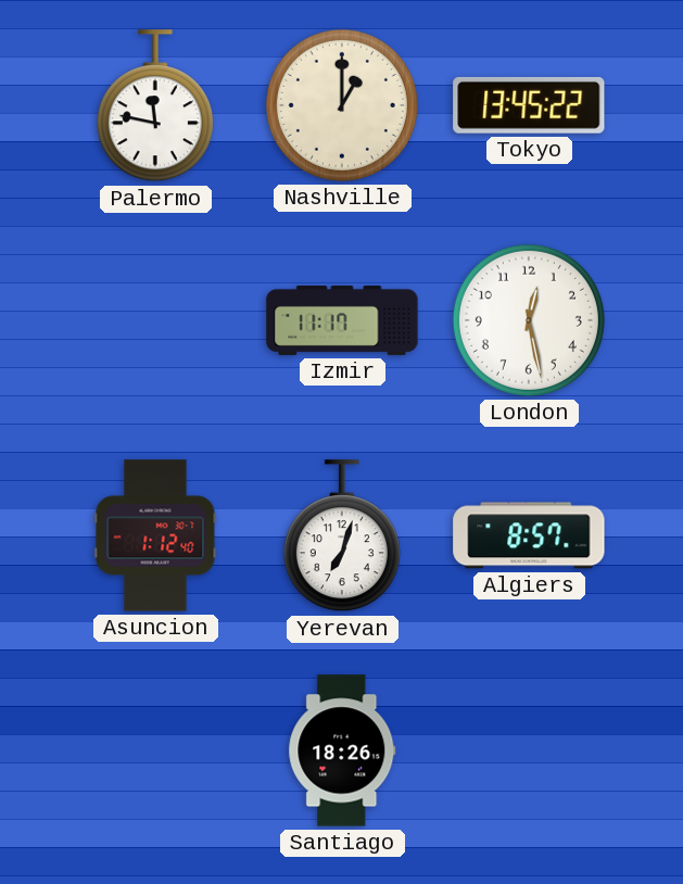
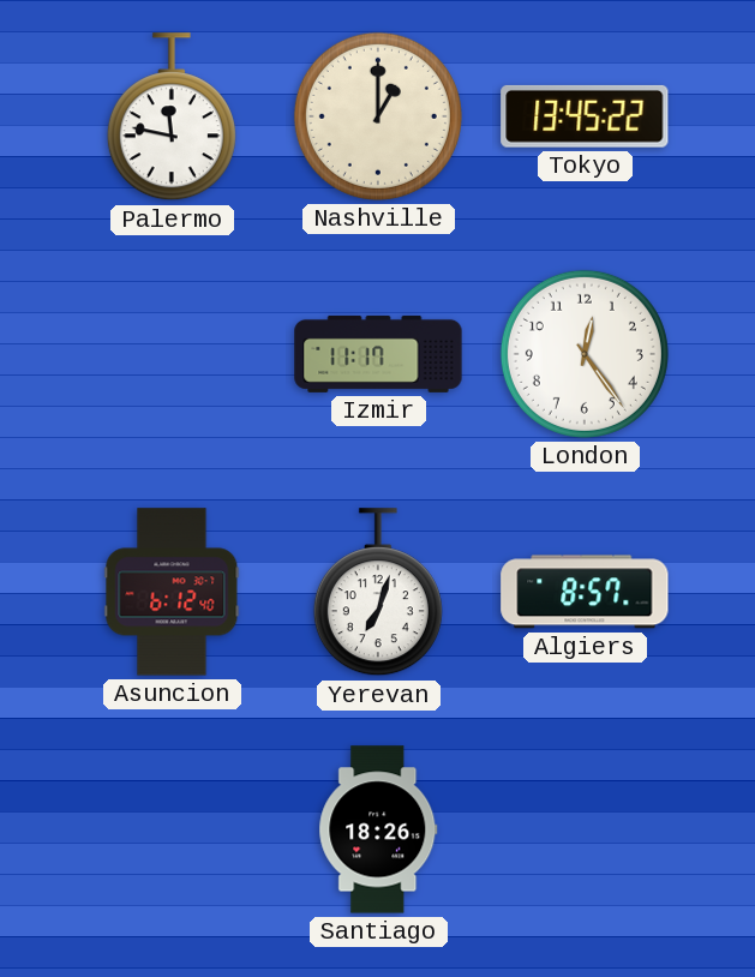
London: 12:28 -> 12:24 (585, 354)
Asuncion: 1:12 -> 6:12 (172, 592)
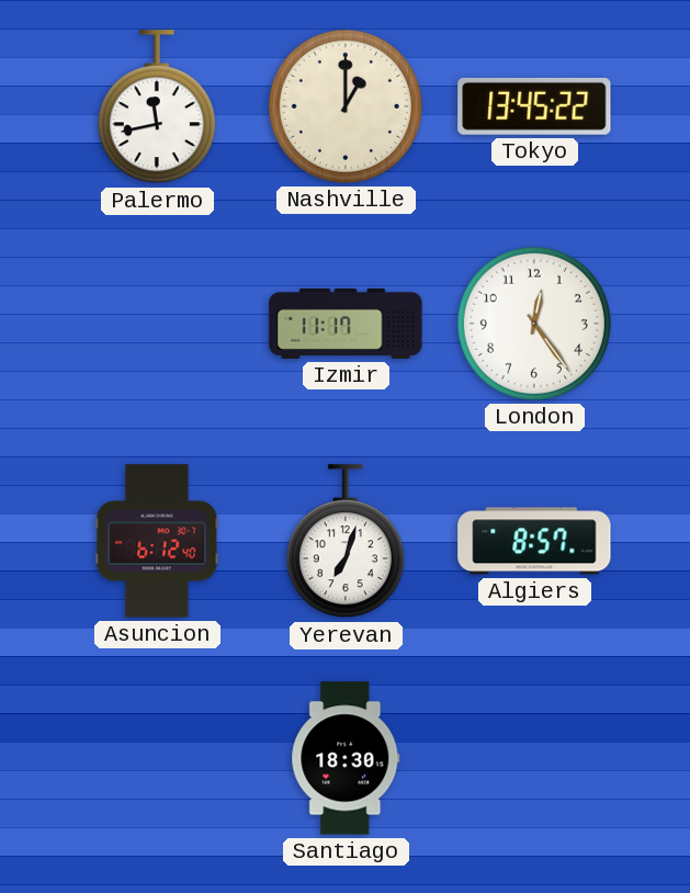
Palermo: 11:47 -> 11:43 (157, 108)
Santiago: 18:26 -> 18:30 (346, 758)
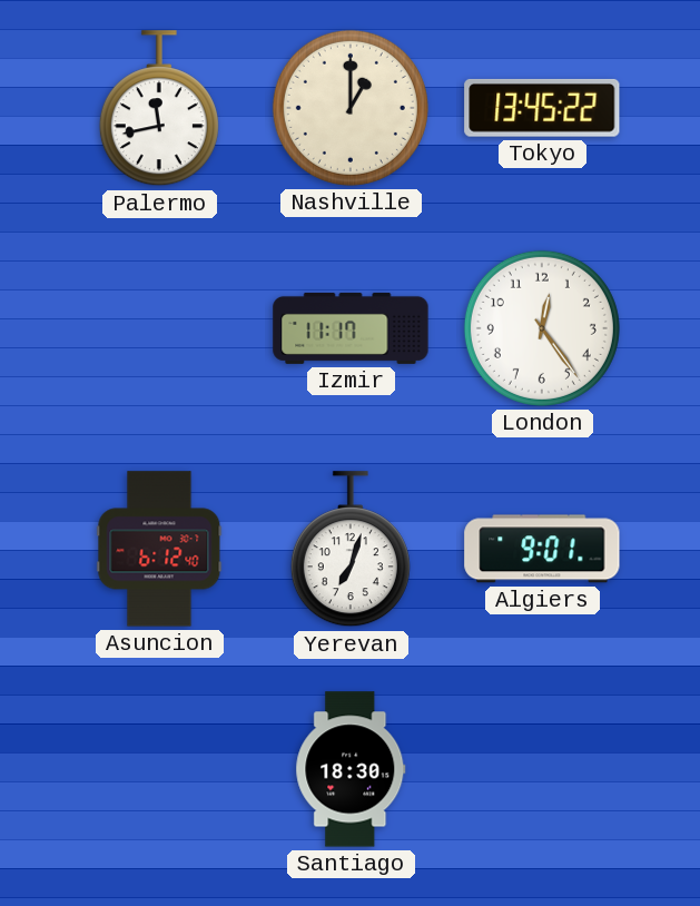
Algiers: 8:57 -> 9:01 (542, 549)
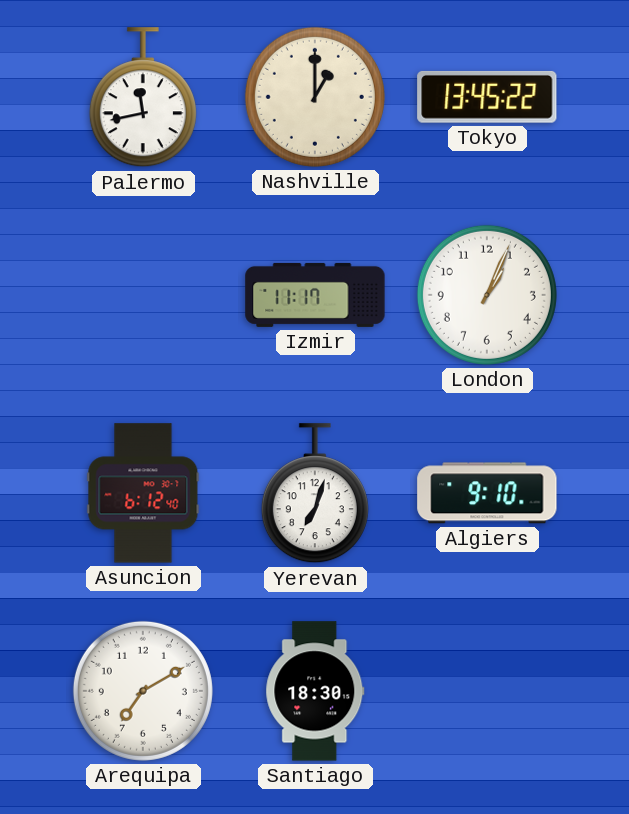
London: 12:24 -> 1:04 (487, 295)
Algiers: 9:01 -> 9:10 (487, 493)
Arequipa: none -> 7:10 (143, 691)
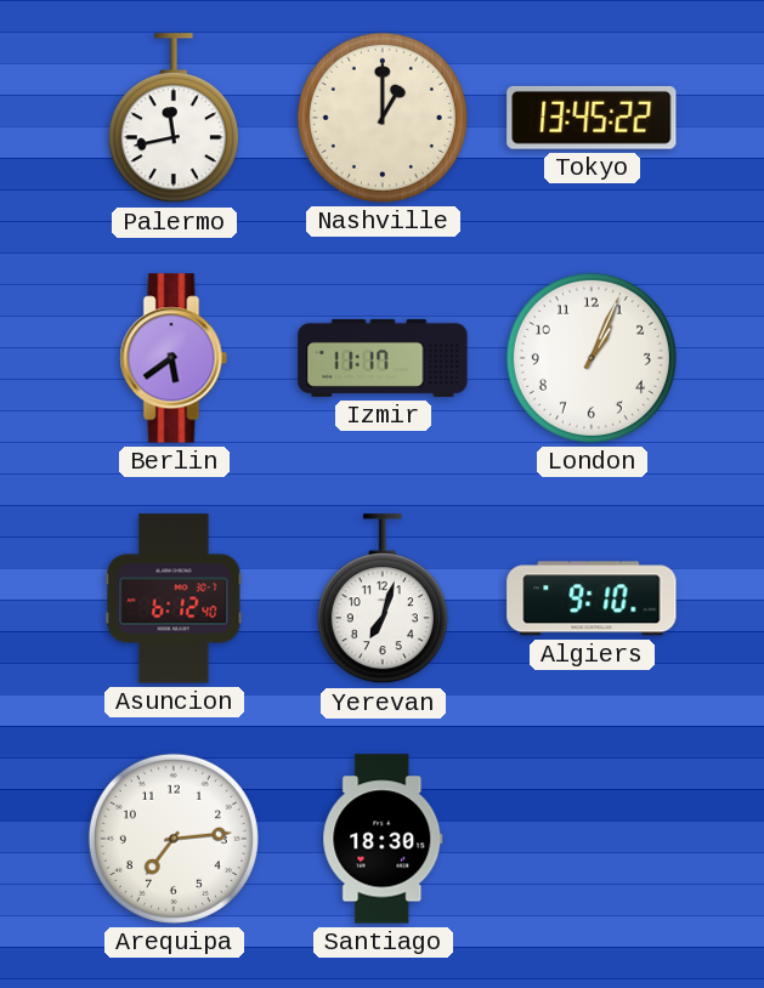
Berlin: none -> 5:39 (174, 358)
Arequipa: 7:10 -> 7:14 (174, 839)
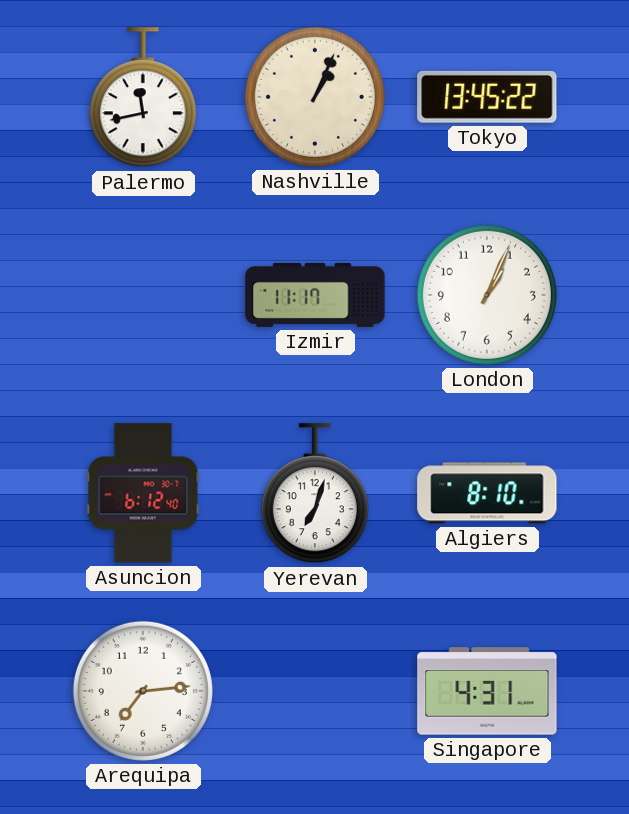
Nashville: 1:00 -> 1:04 (315, 97)
Berlin: 5:39 -> none (174, 358)
Algiers: 9:10 -> 8:10 (487, 493)
Santiago: 18:30 -> none (383, 839)
Singapore: none -> 4:31 (487, 691)
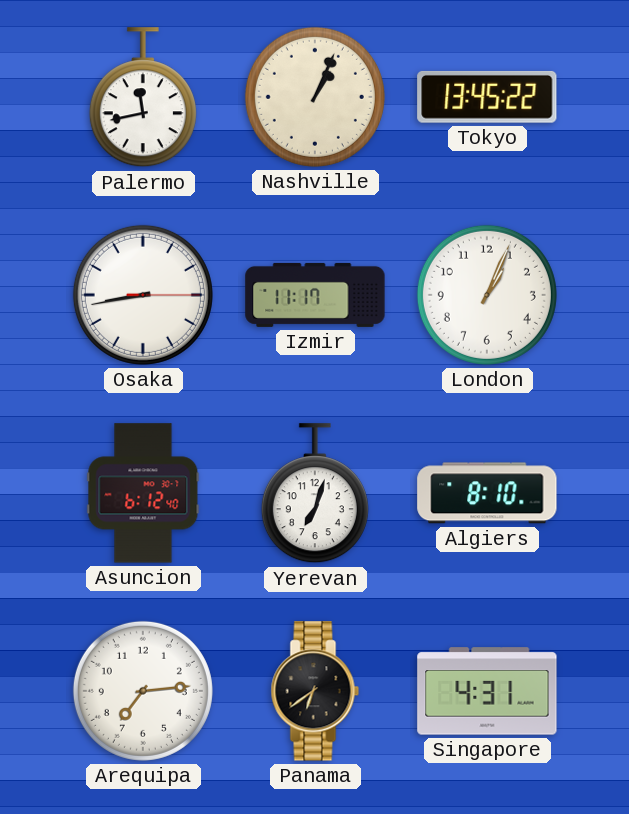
Osaka: none -> 8:43 (143, 295)
Panama: none -> 6:39 (315, 691)
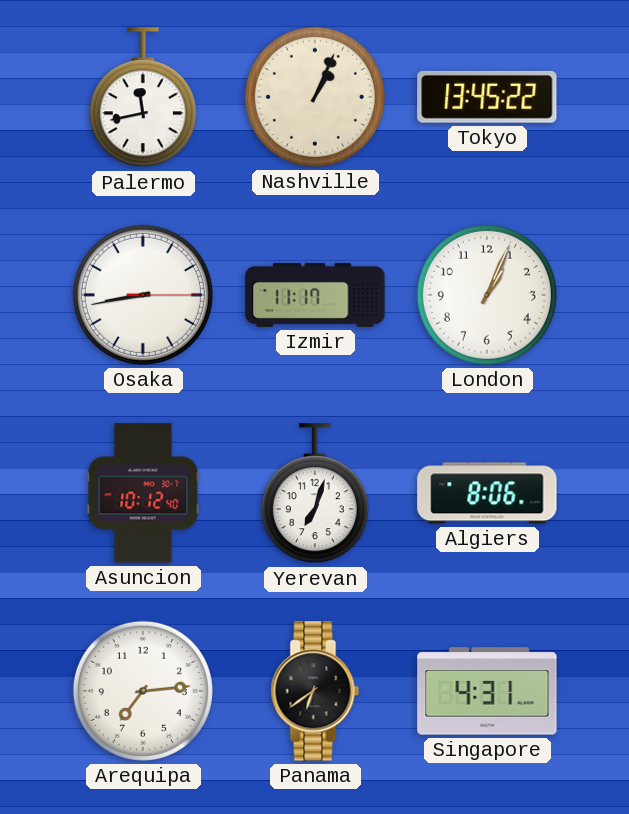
Asuncion: 6:12 -> 10:12 (143, 493)
Algiers: 8:10 -> 8:06 (487, 493)
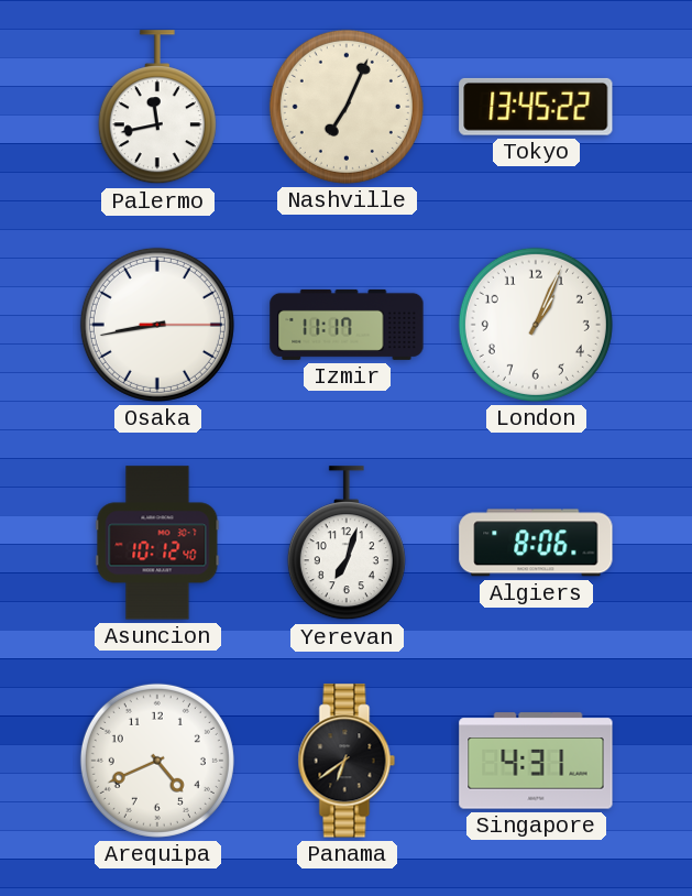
Nashville: 1:04 -> 7:04 (347, 107)
Arequipa: 7:14 -> 4:41 (157, 761)
